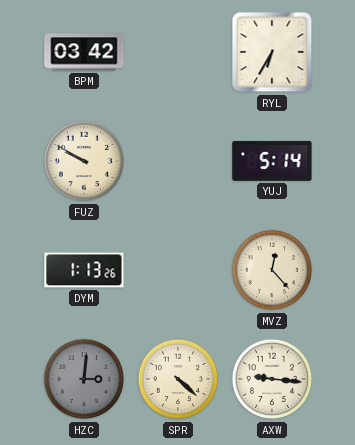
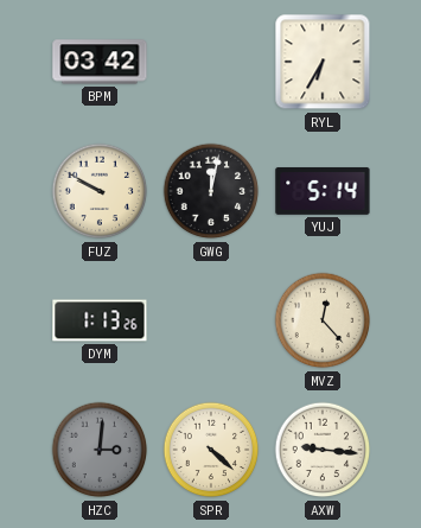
GWG: none -> 12:02 (211, 191)
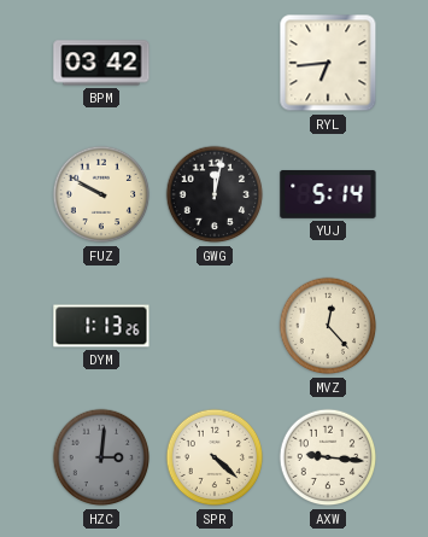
RYL: 6:35 -> 6:44 (328, 63)
